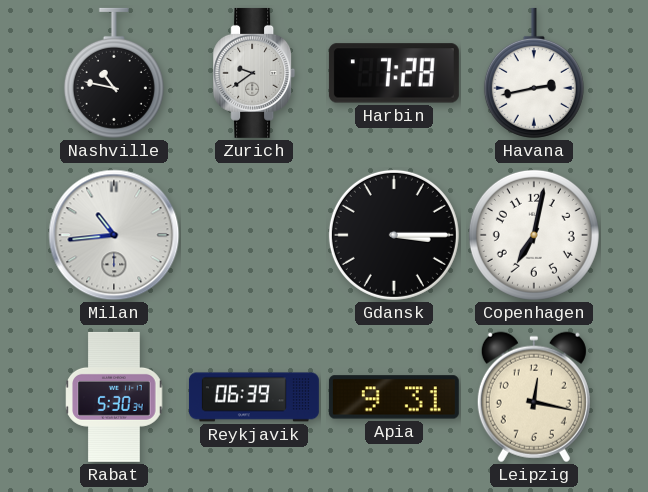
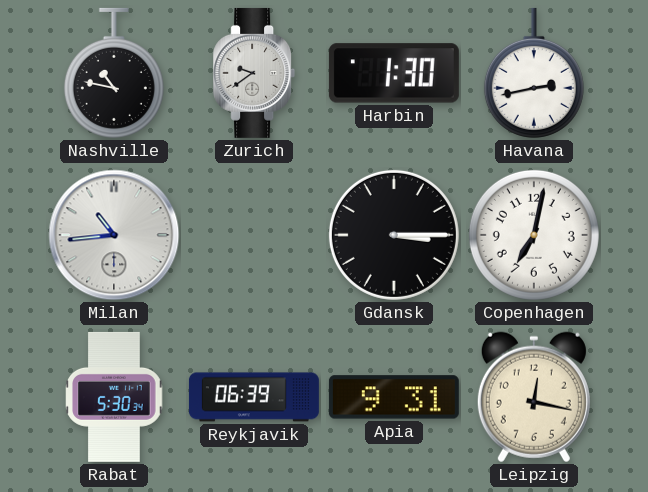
Harbin: 7:28 -> 1:30 (394, 73)
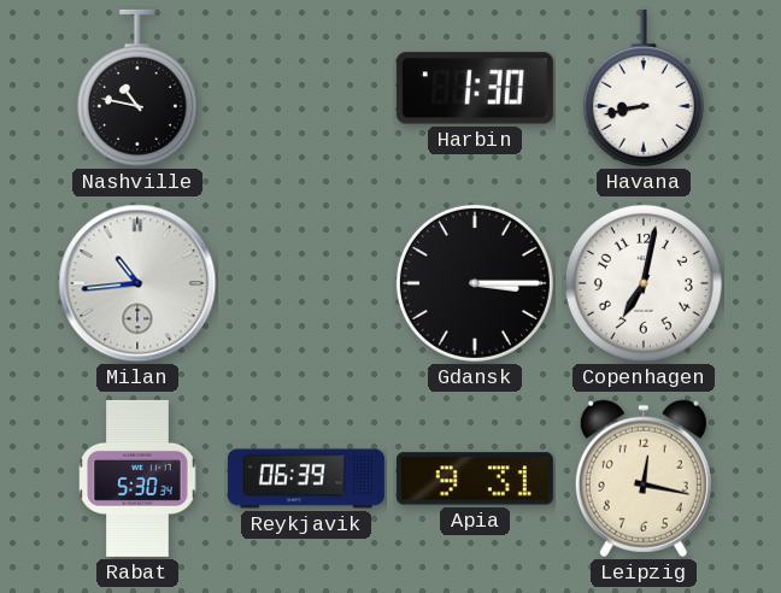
Zurich: 9:39 -> none (254, 73)
Havana: 2:43 -> 8:43 (644, 88)
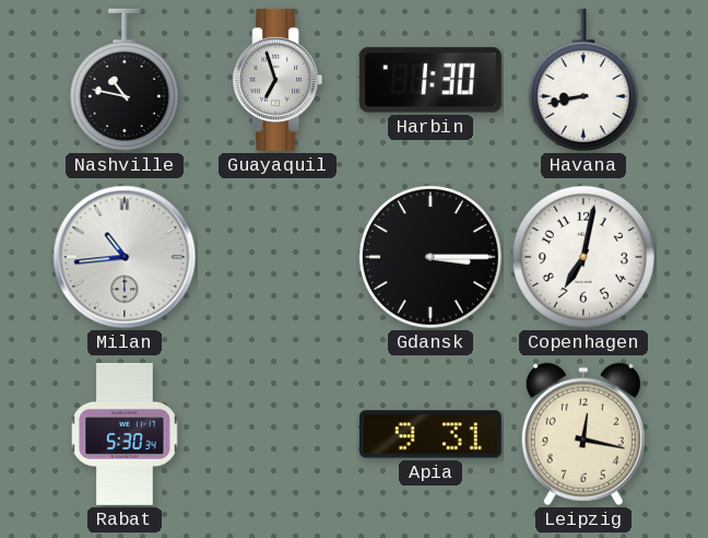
Guayaquil: none -> 6:57 (278, 80)
Reykjavik: 06:39 -> none (306, 478)
